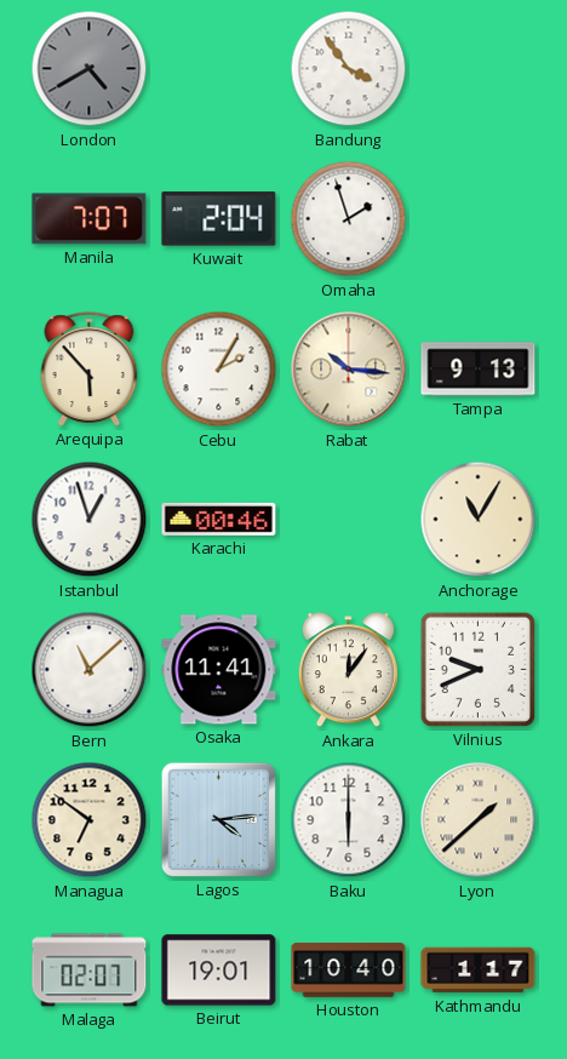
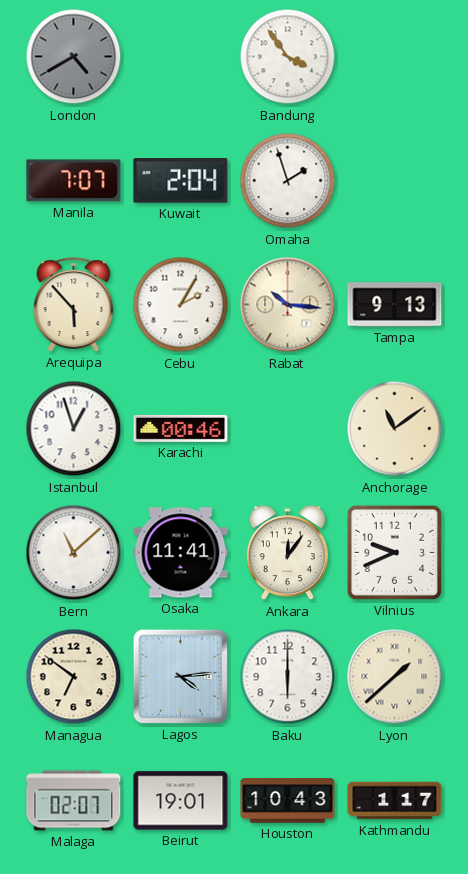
Anchorage: 11:05 -> 11:09 (395, 429)
Houston: 10:40 -> 10:43 (288, 801)
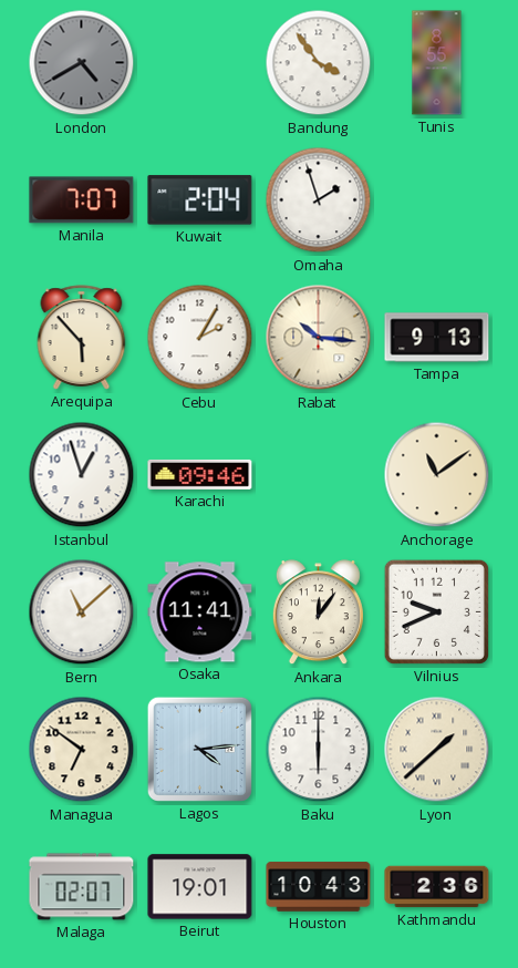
Tunis: none -> 8:55 (437, 63)
Karachi: 00:46 -> 09:46 (200, 474)
Kathmandu: 1:17 -> 2:36 (437, 887)
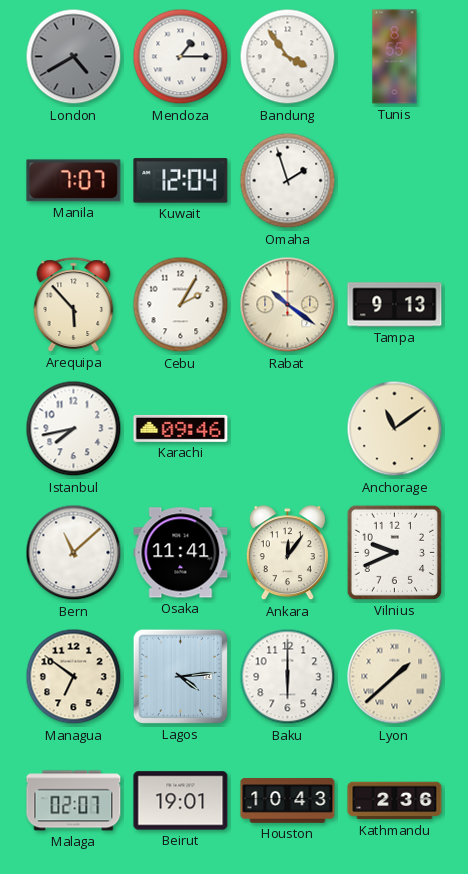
Mendoza: none -> 1:15 (181, 57)
Kuwait: 2:04 -> 12:04 (181, 181)
Rabat: 10:16 -> 10:21 (288, 305)
Istanbul: 12:57 -> 7:43 (74, 429)
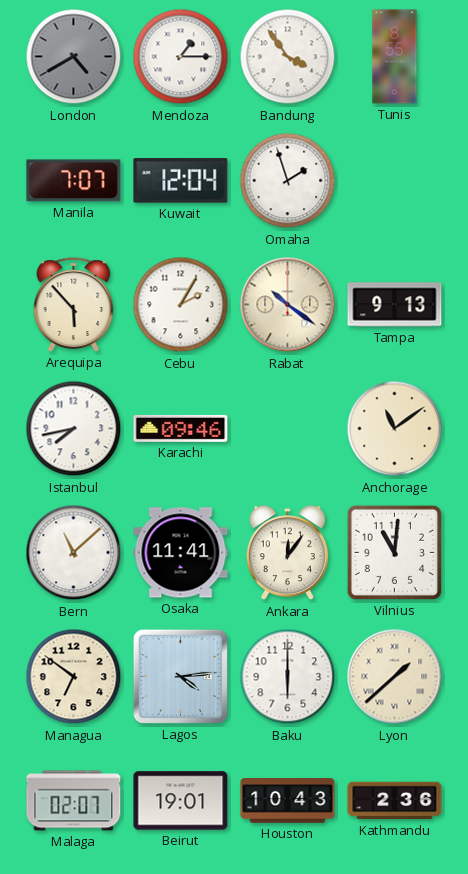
Vilnius: 9:41 -> 11:01 (394, 552)
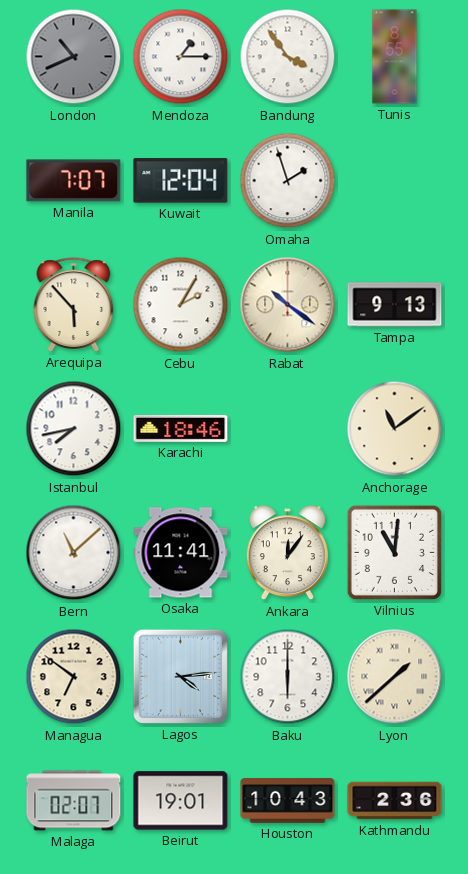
London: 4:40 -> 10:41 (74, 57)
Karachi: 09:46 -> 18:46 (181, 428)
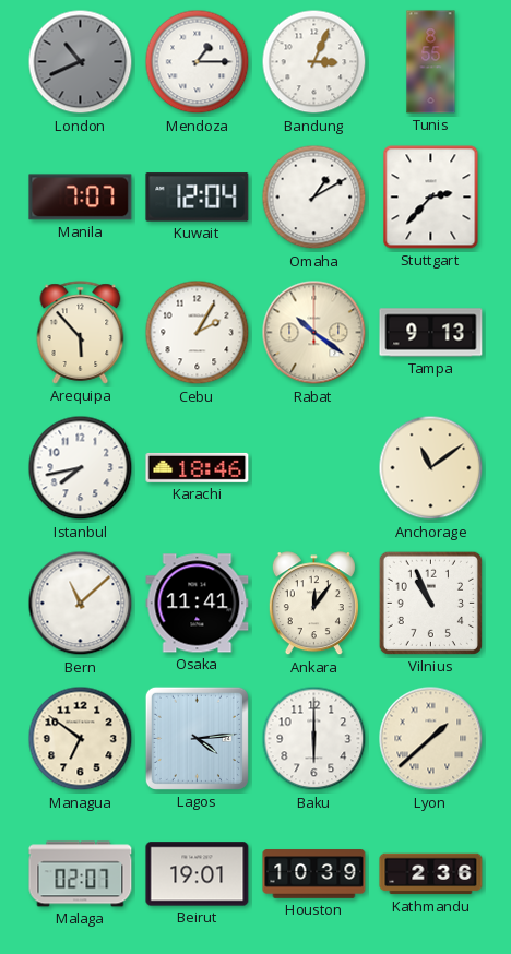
Bandung: 3:54 -> 3:04 (314, 62)
Omaha: 1:57 -> 1:10 (314, 198)
Stuttgart: none -> 2:37 (431, 198)
Vilnius: 11:01 -> 10:56 (430, 603)
Houston: 10:43 -> 10:39 (314, 874)
